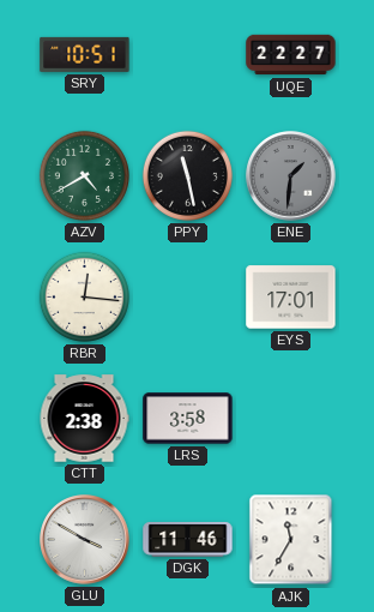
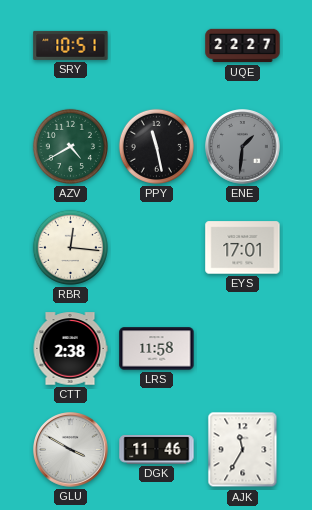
LRS: 3:58 -> 11:58 (157, 349)
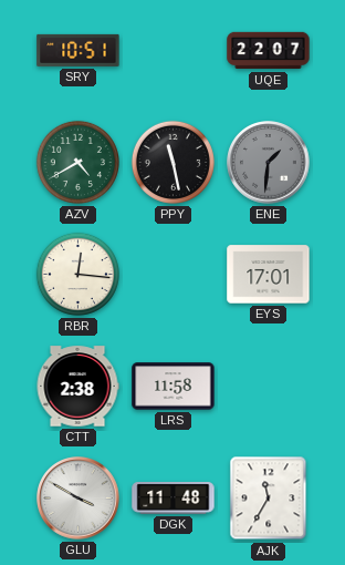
UQE: 22:27 -> 22:07 (269, 51)
DGK: 11:46 -> 11:48 (174, 499)
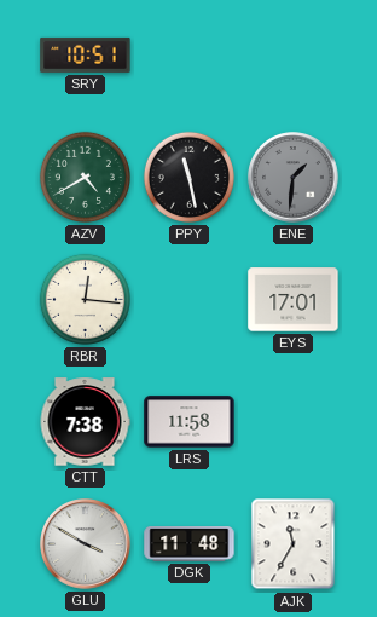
UQE: 22:07 -> none (269, 51)
CTT: 2:38 -> 7:38 (85, 422)
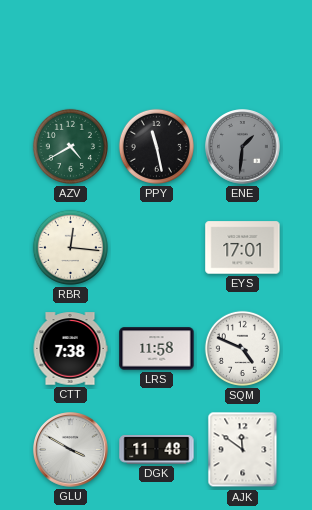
SRY: 10:51 -> none (86, 54)
SQM: none -> 4:49 (242, 348)
AJK: 11:35 -> 11:51 (243, 450)
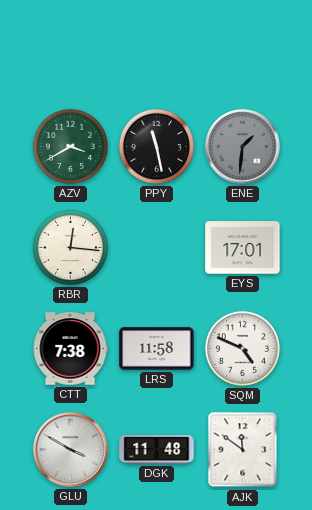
AZV: 4:40 -> 3:40 (70, 146)
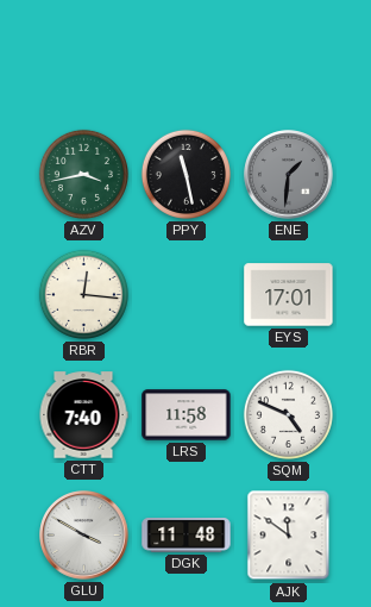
AZV: 3:40 -> 3:43 (83, 174)
CTT: 7:38 -> 7:40 (83, 415)
